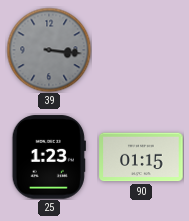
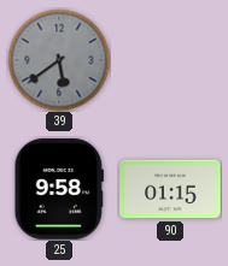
39: 3:16 -> 5:39 (59, 60)
25: 1:23 -> 9:58 (59, 189)
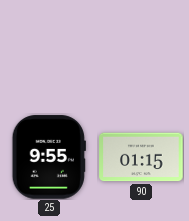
39: 5:39 -> none (59, 60)
25: 9:58 -> 9:55 (49, 157)
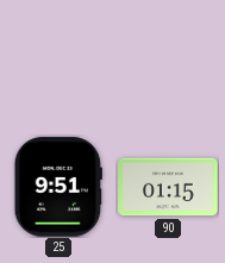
25: 9:55 -> 9:51 (58, 187)
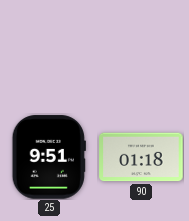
90: 01:15 -> 01:18 (141, 157)
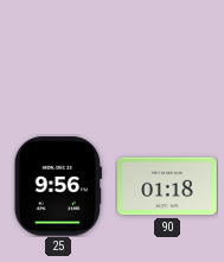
25: 9:51 -> 9:56 (58, 186)
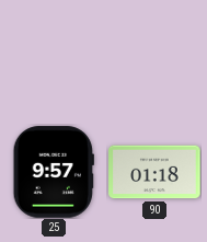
25: 9:56 -> 9:57 (54, 172)
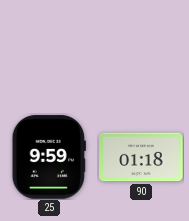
25: 9:57 -> 9:59 (49, 157)
